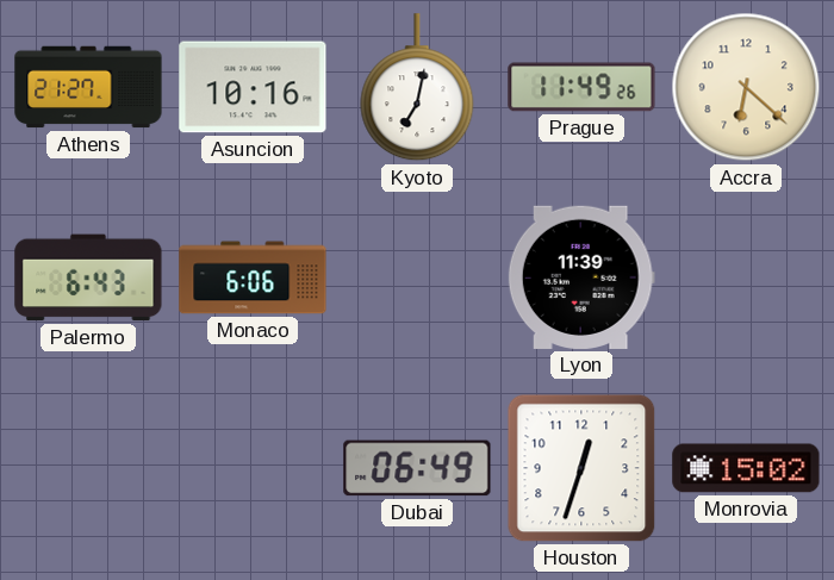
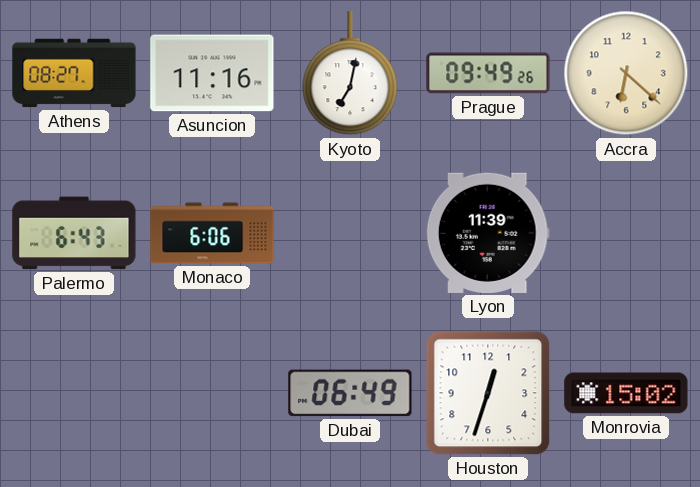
Athens: 21:27 -> 08:27 (74, 73)
Asuncion: 10:16 -> 11:16 (212, 73)
Prague: 11:49 -> 09:49 (488, 73)
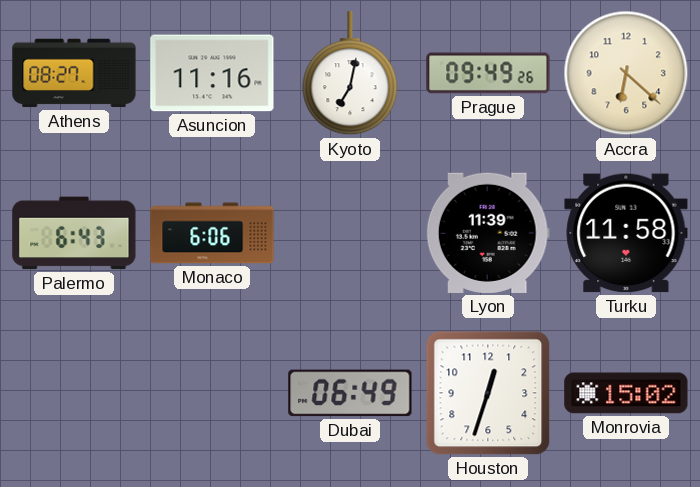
Turku: none -> 11:58 (626, 233)
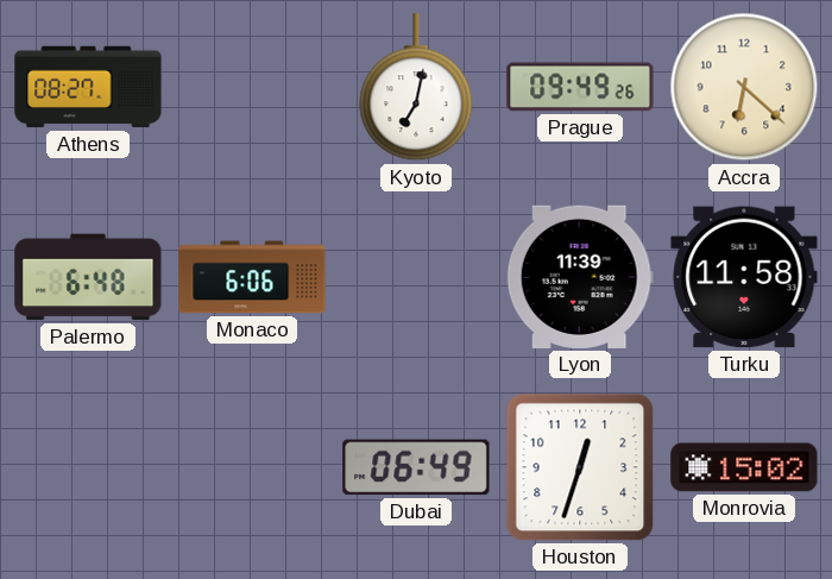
Asuncion: 11:16 -> none (212, 73)
Palermo: 6:43 -> 6:48 (88, 277)
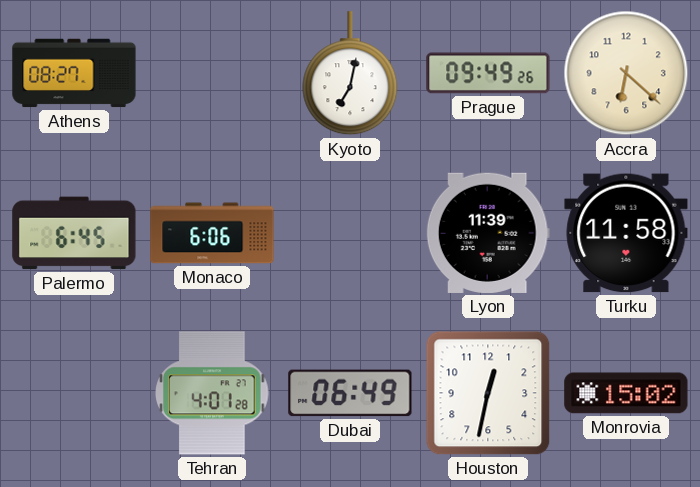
Palermo: 6:48 -> 6:45 (74, 233)
Tehran: none -> 4:01 (212, 393)
Houston: 12:33 -> 12:32 (488, 393)
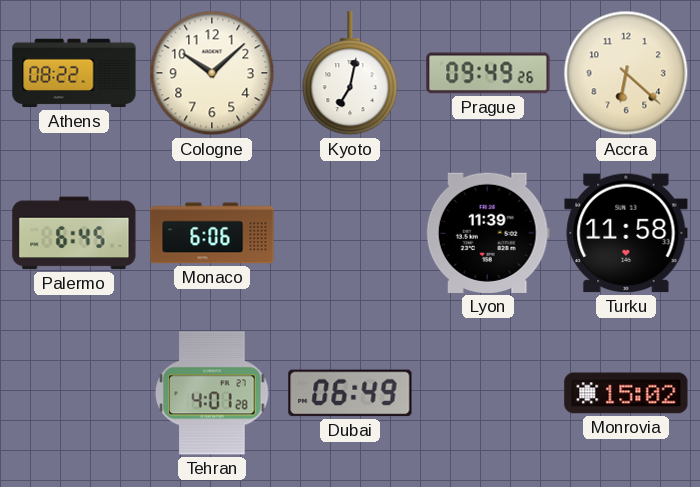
Athens: 08:27 -> 08:22 (74, 73)
Cologne: none -> 10:08 (212, 73)
Houston: 12:32 -> none (488, 393)
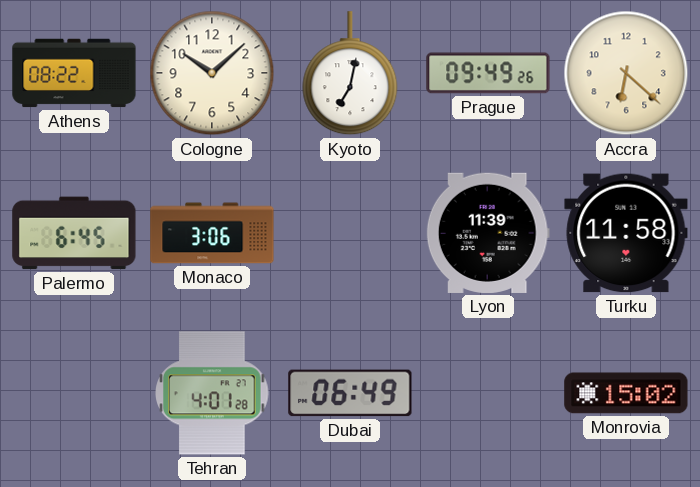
Monaco: 6:06 -> 3:06 (212, 233)
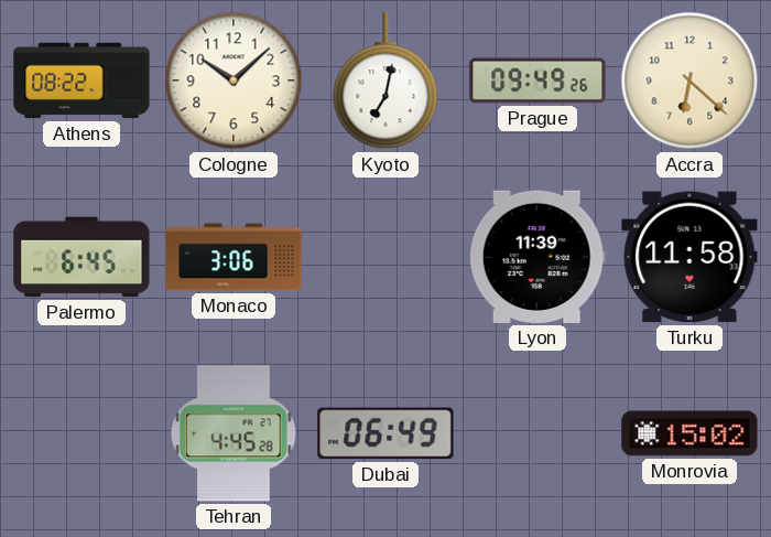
Tehran: 4:01 -> 4:45 (234, 433)
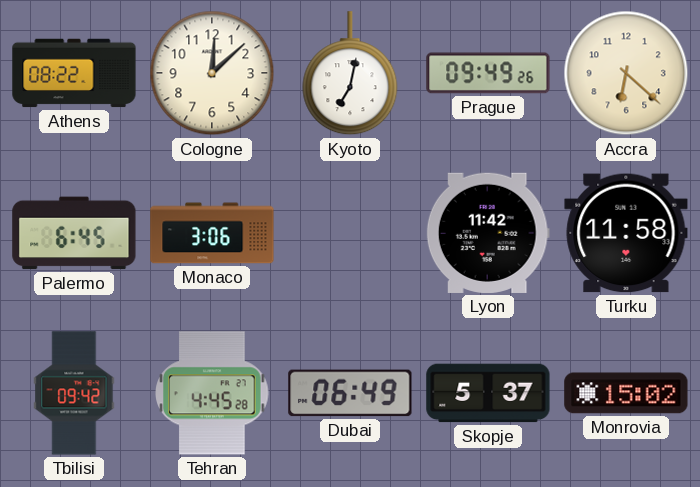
Cologne: 10:08 -> 12:08 (212, 73)
Lyon: 11:39 -> 11:42 (488, 233)
Tbilisi: none -> 09:42 (74, 393)
Skopje: none -> 5:37 (488, 393)
